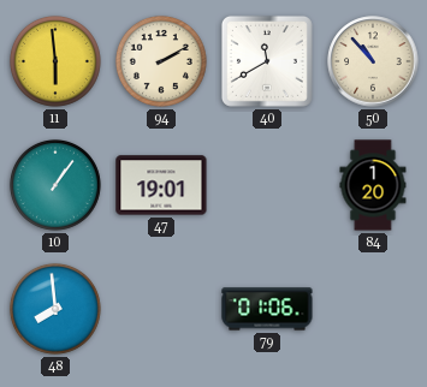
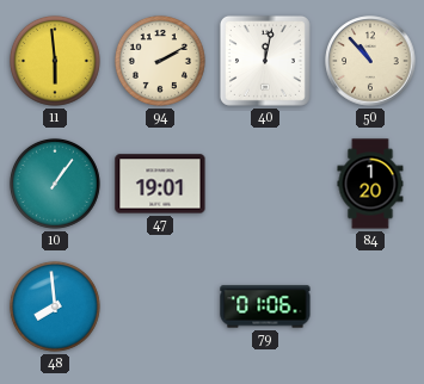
40: 11:40 -> 12:02 (265, 61)
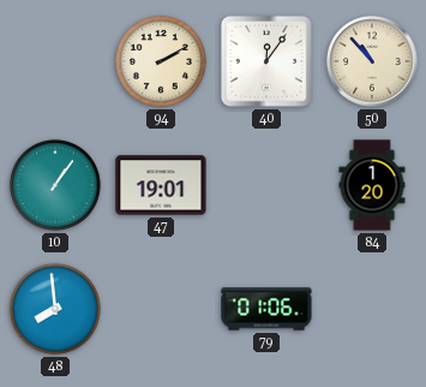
11: 5:59 -> none (55, 61)
40: 12:02 -> 12:06 (266, 61)
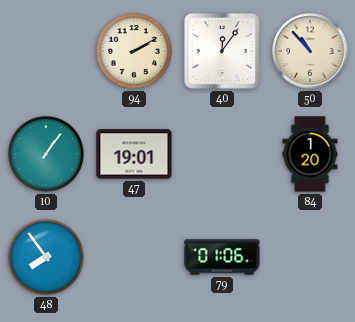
48: 7:59 -> 7:54 (46, 257)
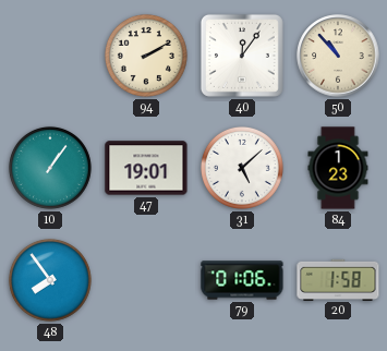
31: none -> 5:08 (242, 168)
84: 1:20 -> 1:23 (338, 168)
20: none -> 1:58 (338, 279)
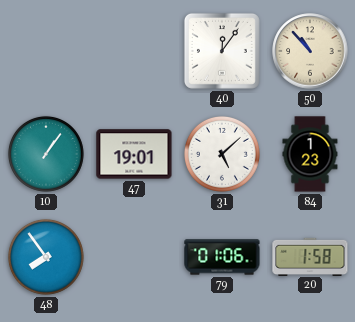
94: 2:10 -> none (146, 56)
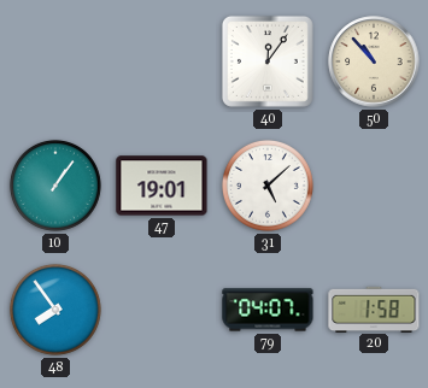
84: 1:23 -> none (310, 154)
79: 01:06 -> 04:07 (268, 310)
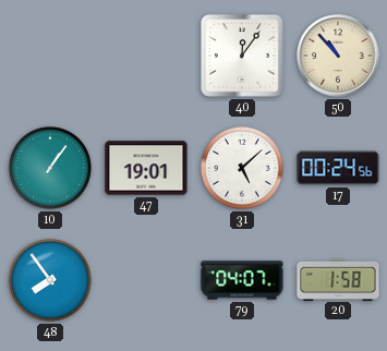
17: none -> 00:24 (338, 168)
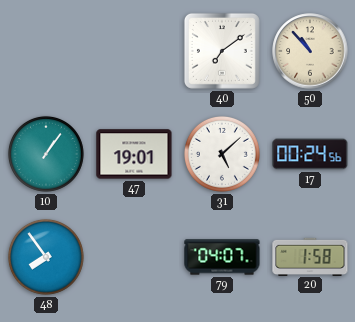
40: 12:06 -> 7:09 (222, 51)
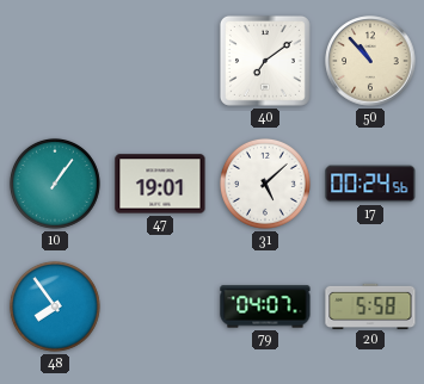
20: 1:58 -> 5:58 (370, 305)
